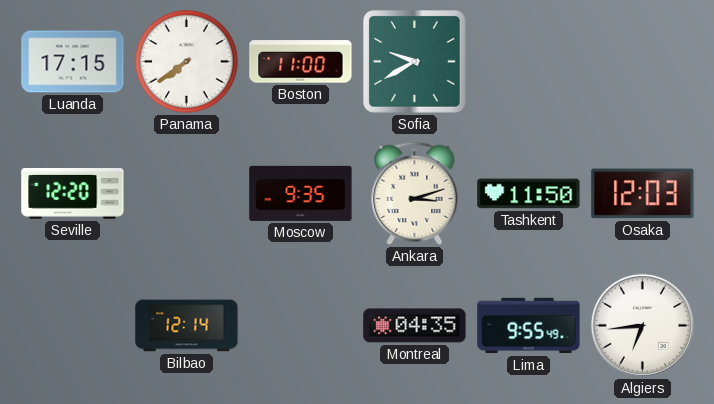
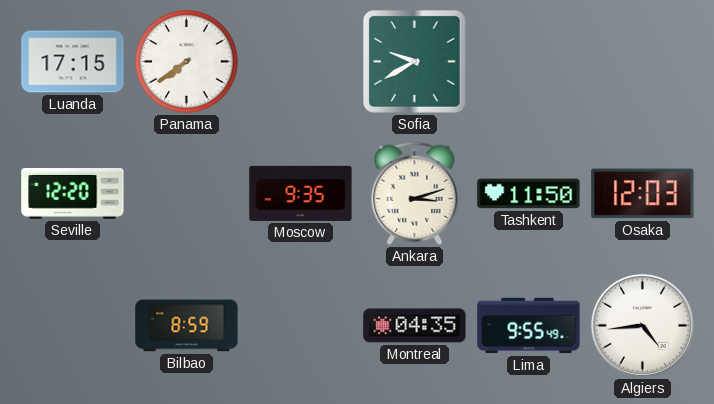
Boston: 11:00 -> none (301, 62)
Bilbao: 12:14 -> 8:59 (187, 326)
Algiers: 6:44 -> 4:44 (642, 325)
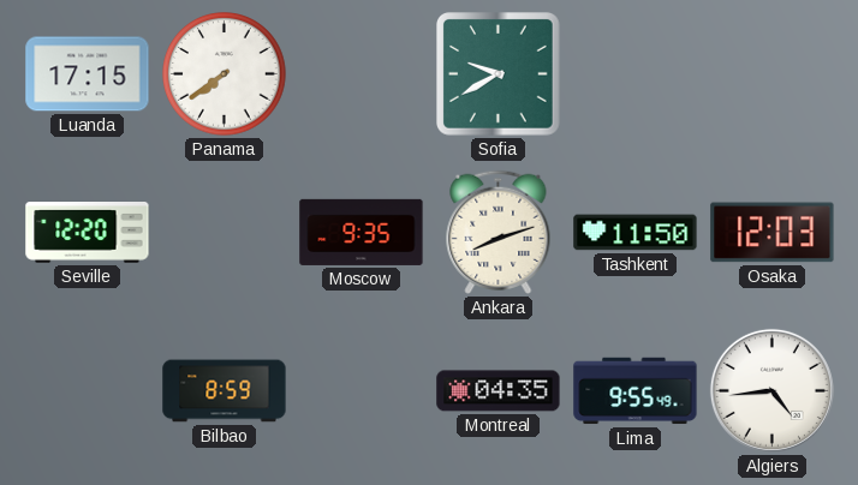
Ankara: 3:12 -> 8:12 (499, 232)
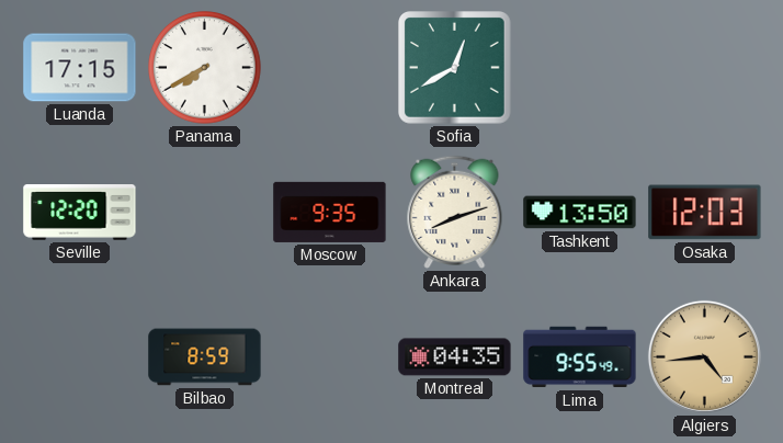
Panama: 7:39 -> 7:40 (205, 68)
Sofia: 9:40 -> 12:40 (455, 68)
Tashkent: 11:50 -> 13:50 (580, 213)
Algiers dial: white -> champagne (704, 356)
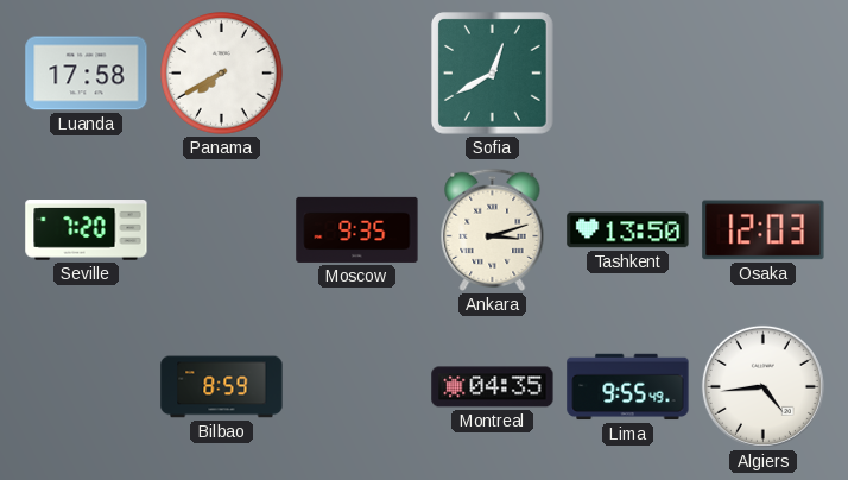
Luanda: 17:15 -> 17:58 (87, 74)
Seville: 12:20 -> 7:20 (87, 230)
Ankara: 8:12 -> 3:12 (493, 229)
Algiers dial: champagne -> white (762, 386)
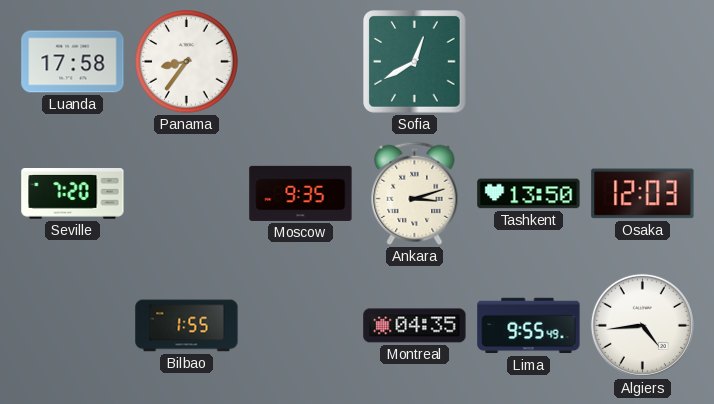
Panama: 7:40 -> 8:36 (187, 62)
Bilbao: 8:59 -> 1:55 (187, 326)
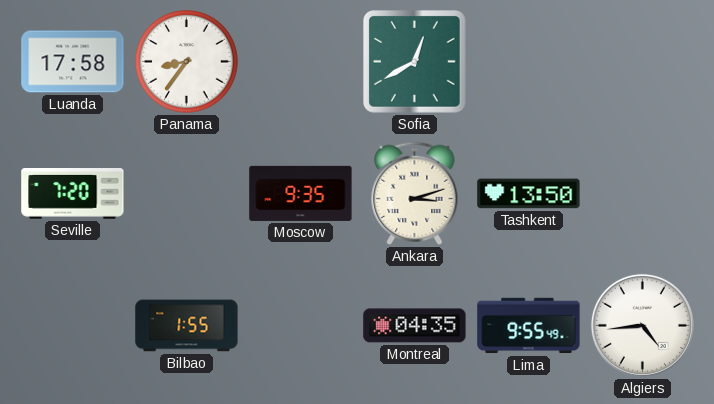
Osaka: 12:03 -> none (643, 194)
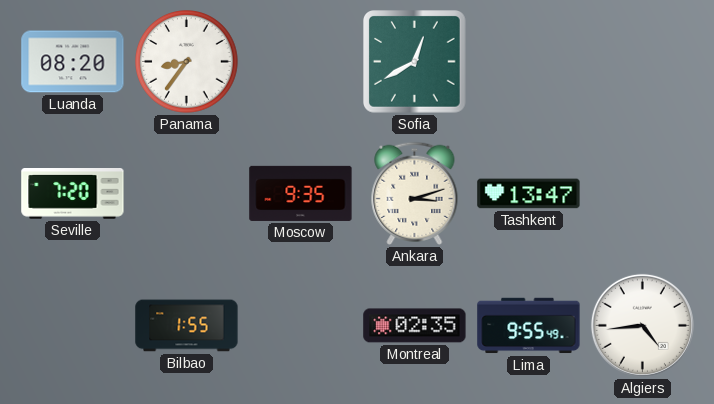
Luanda: 17:58 -> 08:20 (73, 62)
Tashkent: 13:50 -> 13:47 (529, 194)
Montreal: 04:35 -> 02:35 (415, 326)
